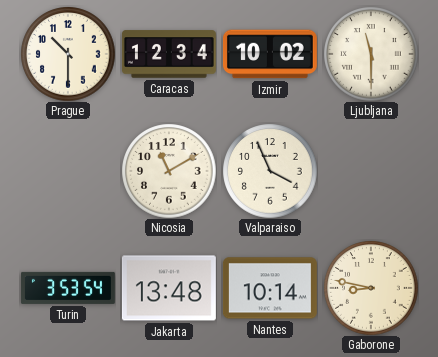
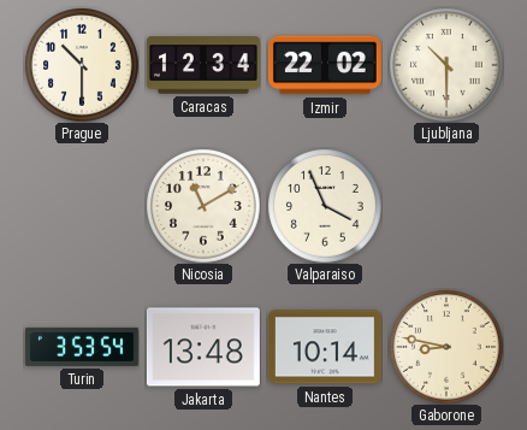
Izmir: 10:02 -> 22:02 (325, 65)
Ljubljana: 11:30 -> 10:30 (446, 65)
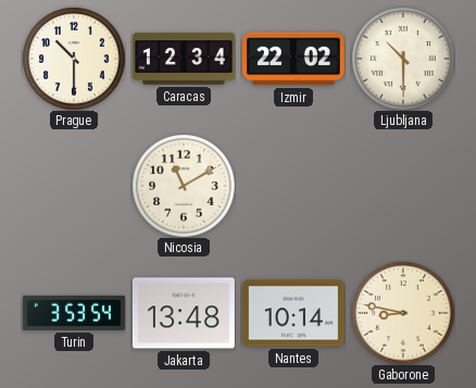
Valparaiso: 3:56 -> none (325, 206)
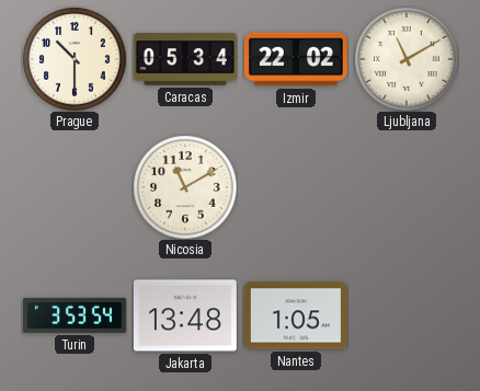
Caracas: 12:34 -> 05:34 (185, 59)
Ljubljana: 10:30 -> 11:10 (407, 59)
Nantes: 10:14 -> 1:05 (296, 315)
Gaborone: 8:47 -> none (403, 313)
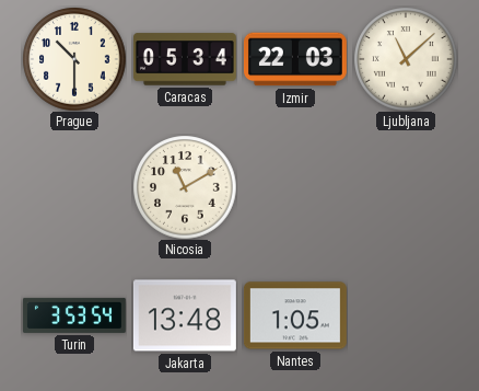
Izmir: 22:02 -> 22:03 (295, 59)
Ljubljana: 11:10 -> 11:08 (406, 59)
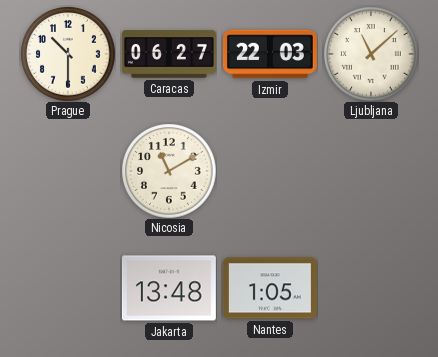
Caracas: 05:34 -> 06:27 (169, 54)
Turin: 3:53 -> none (74, 315)
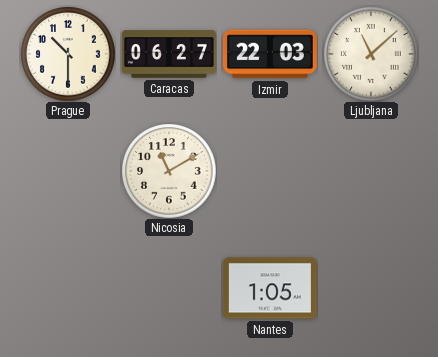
Jakarta: 13:48 -> none (169, 288)
